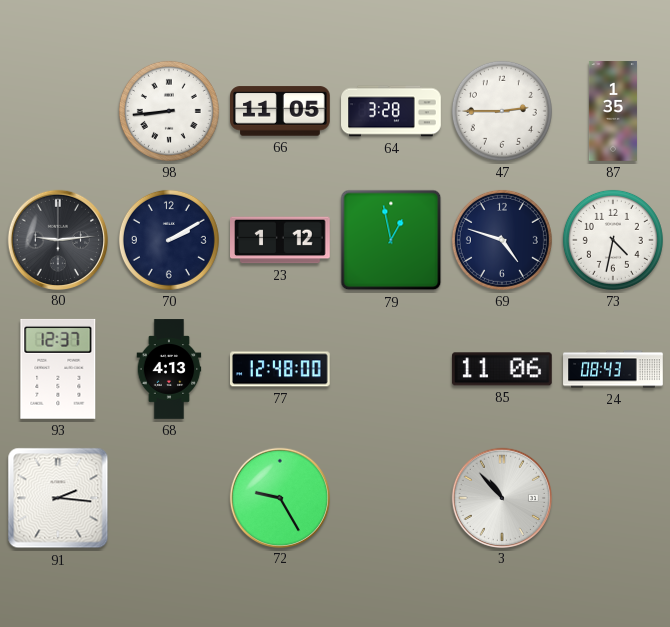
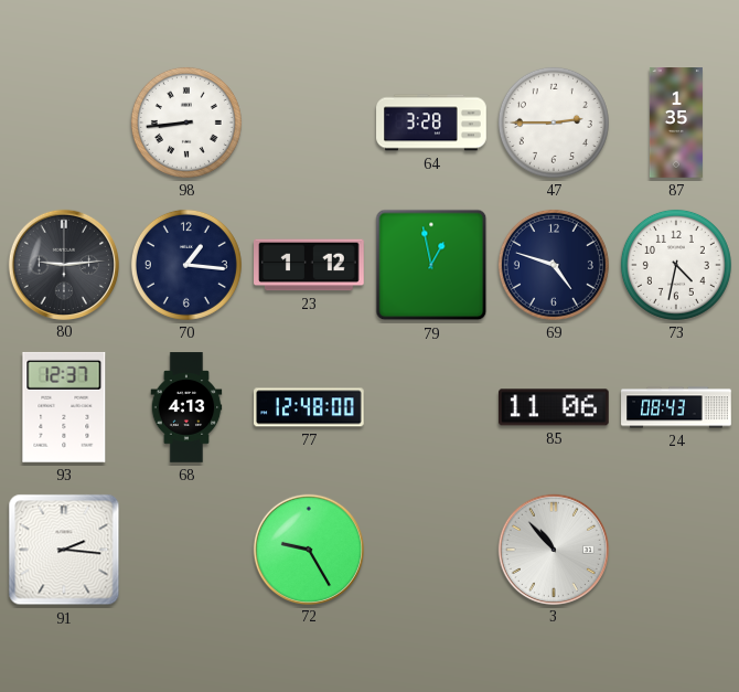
66: 11:05 -> none (281, 111)
70: 2:10 -> 1:16 (186, 265)
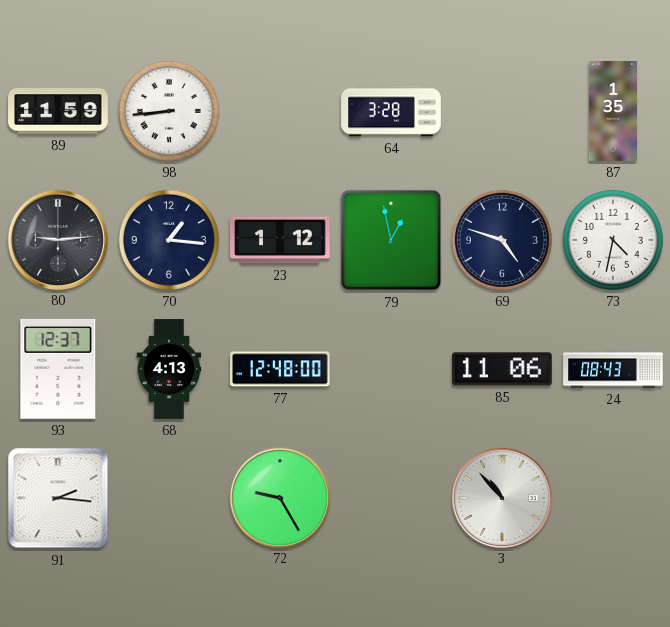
89: none -> 11:59 (58, 111)
47: 2:45 -> none (554, 123)
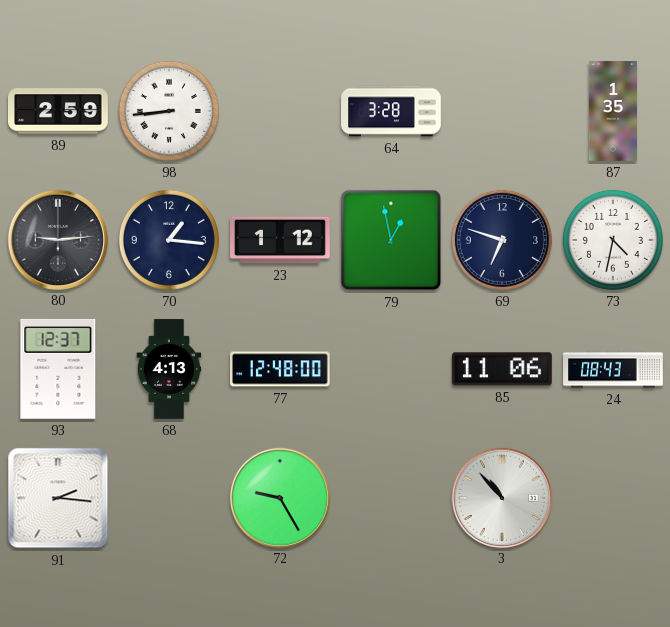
89: 11:59 -> 2:59 (58, 111)
69: 4:48 -> 6:48 (502, 240)
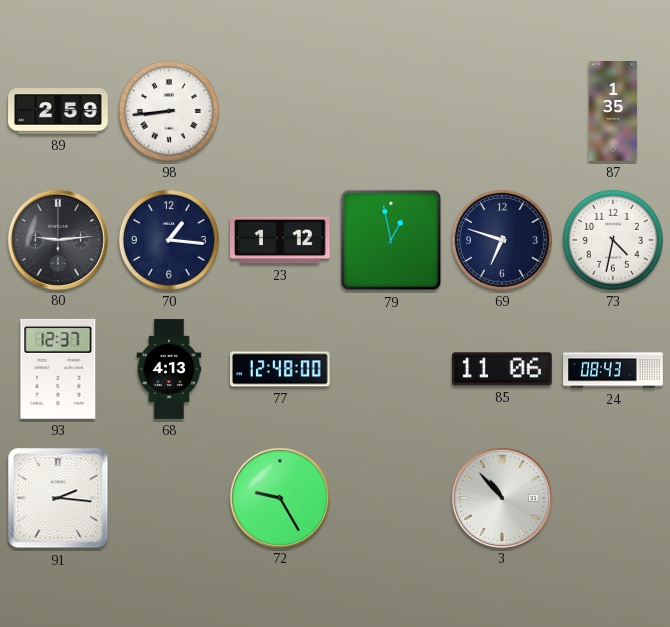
64: 3:28 -> none (391, 111)
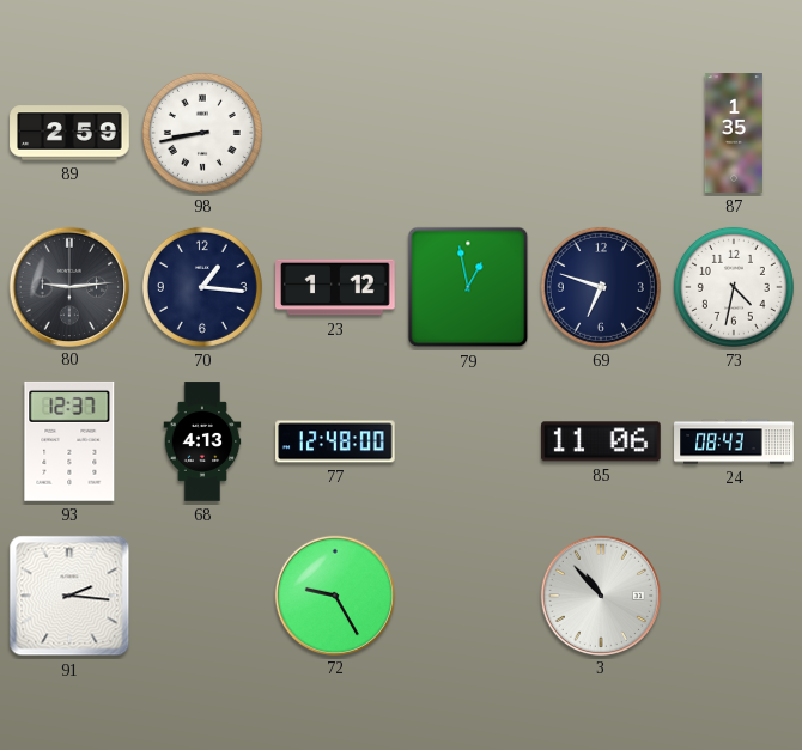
98: 8:44 -> 8:43 (202, 133)
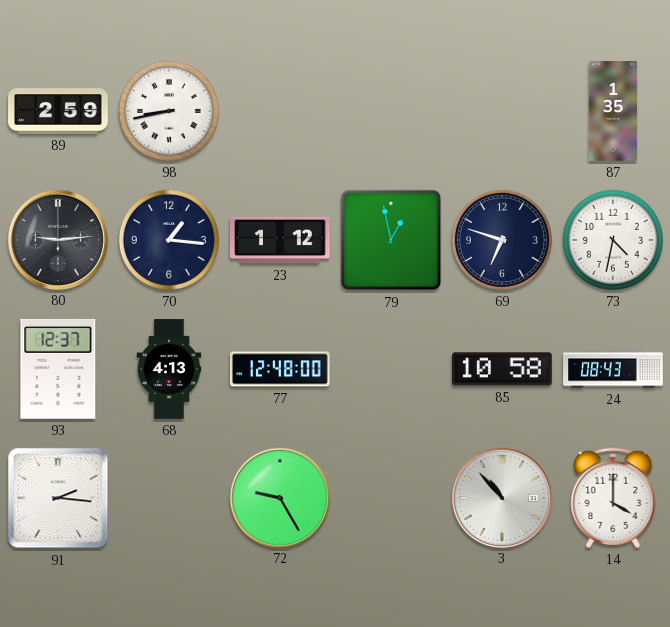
85: 11:06 -> 10:58 (502, 369)
14: none -> 4:00 (613, 498)
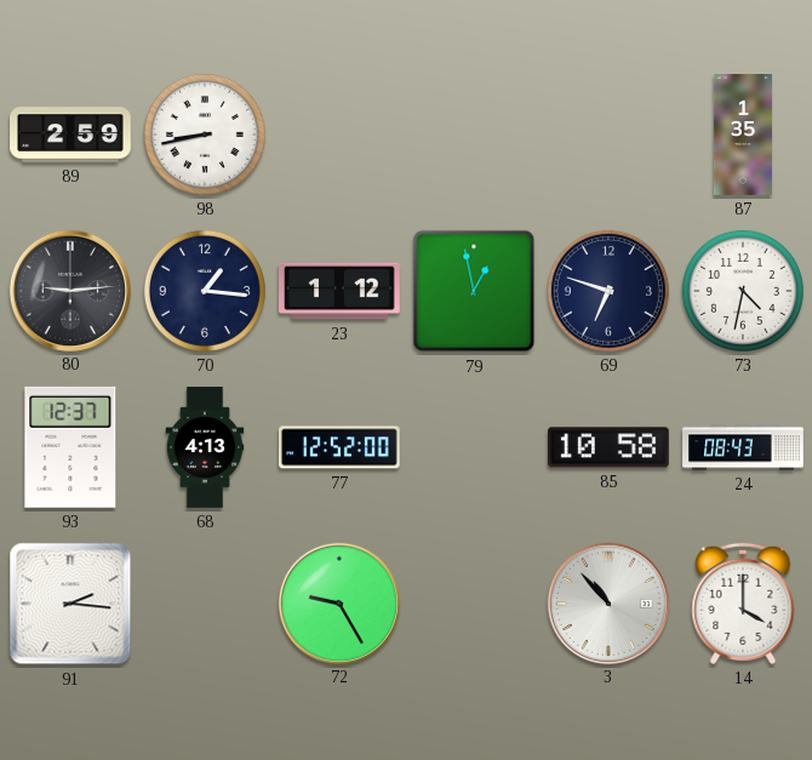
77: 12:48 -> 12:52 (341, 447)
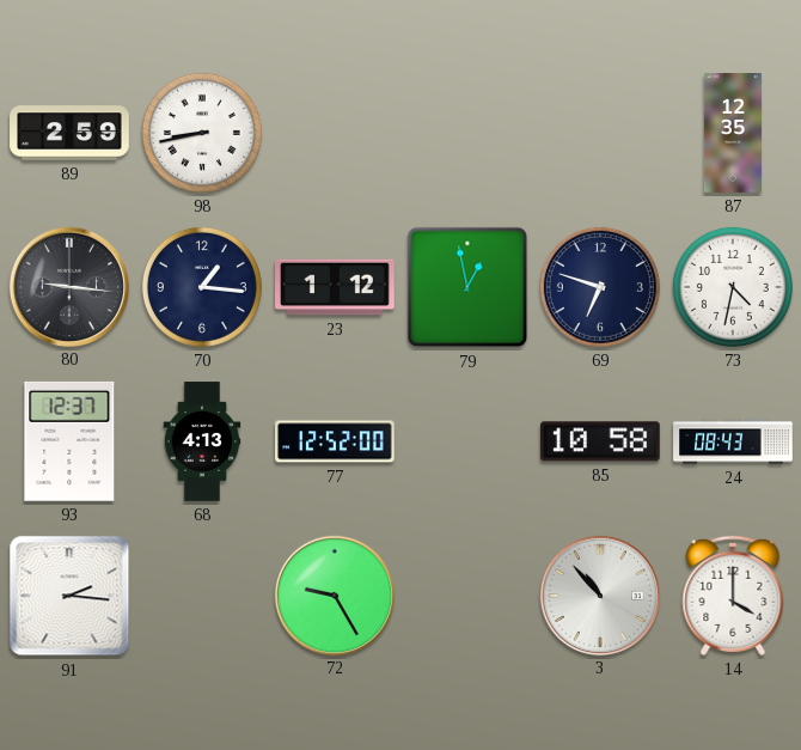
87: 1:35 -> 12:35 (733, 133)
80: 9:14 -> 9:16 (68, 286)
